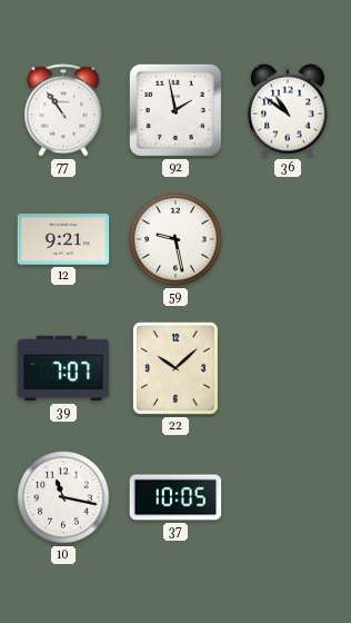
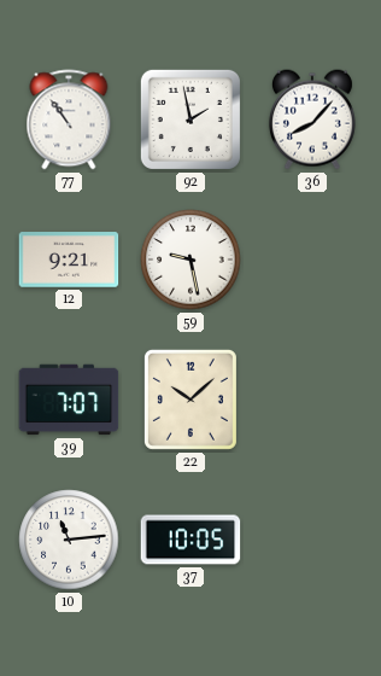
36: 10:51 -> 8:07 (312, 120)
10: 11:17 -> 11:14 (69, 540)
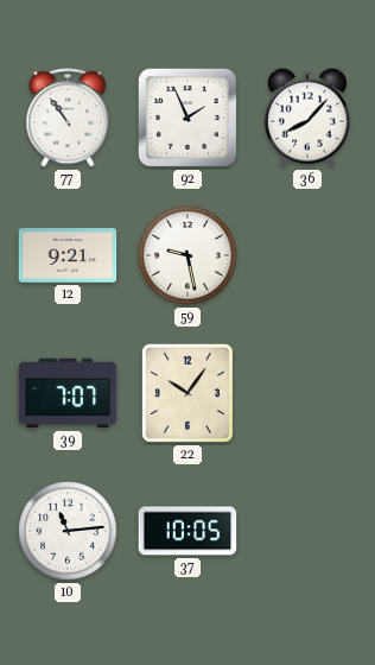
92: 1:58 -> 1:56 (188, 118)
22: 10:08 -> 10:06 (188, 393)
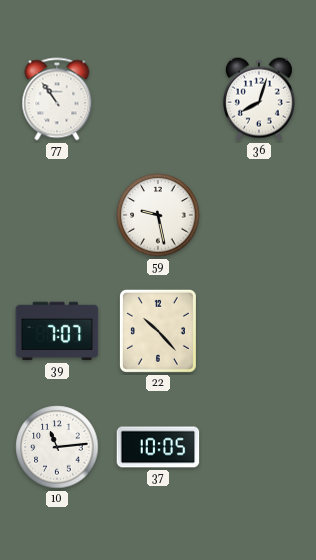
92: 1:56 -> none (188, 118)
36: 8:07 -> 8:03 (259, 99)
12: 9:21 -> none (68, 255)
22: 10:06 -> 10:23 (158, 331)
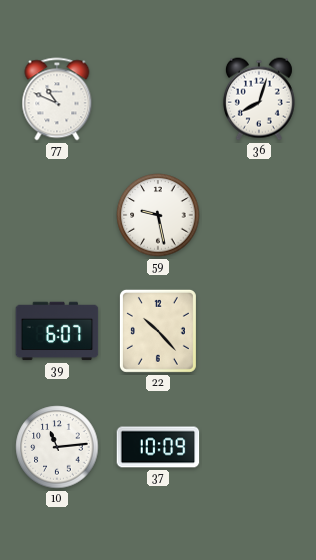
77: 10:54 -> 10:49 (57, 99)
39: 7:07 -> 6:07 (57, 331)
37: 10:05 -> 10:09 (158, 447)
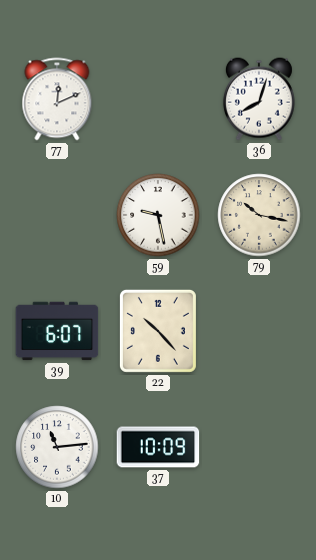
77: 10:49 -> 12:11 (57, 99)
79: none -> 10:17 (259, 215)
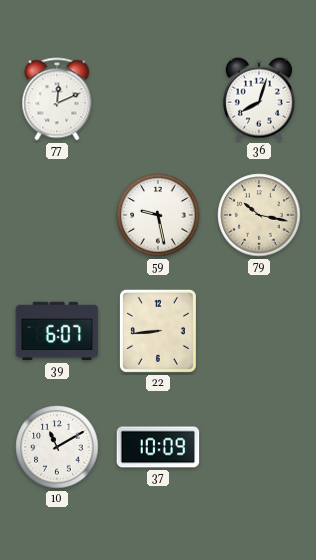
22: 10:23 -> 8:44 (158, 331)
10: 11:14 -> 11:10 (57, 447)
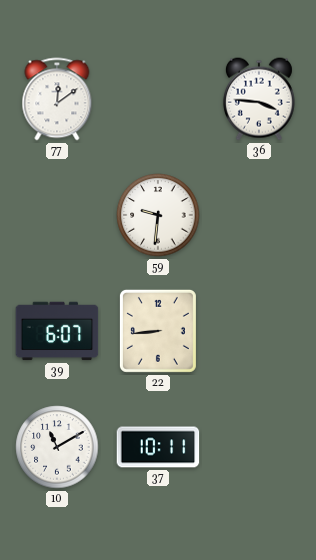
77: 12:11 -> 12:09 (57, 99)
36: 8:03 -> 3:46 (259, 99)
59: 9:28 -> 9:31 (158, 215)
79: 10:17 -> none (259, 215)
37: 10:09 -> 10:11 (158, 447)
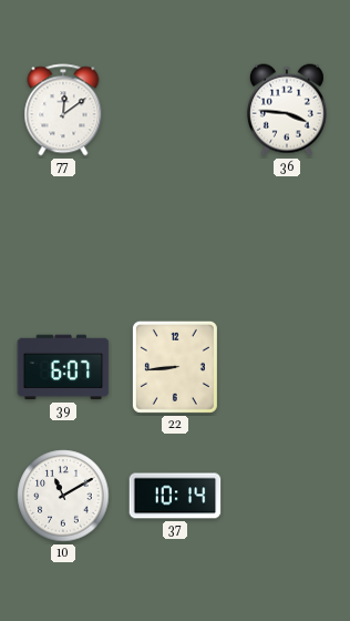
59: 9:31 -> none (158, 215)
37: 10:11 -> 10:14 (175, 496)
